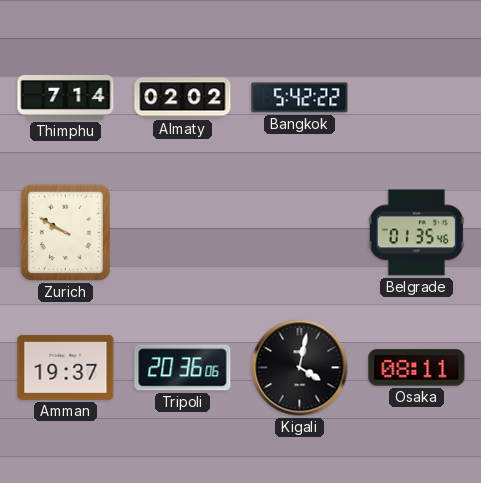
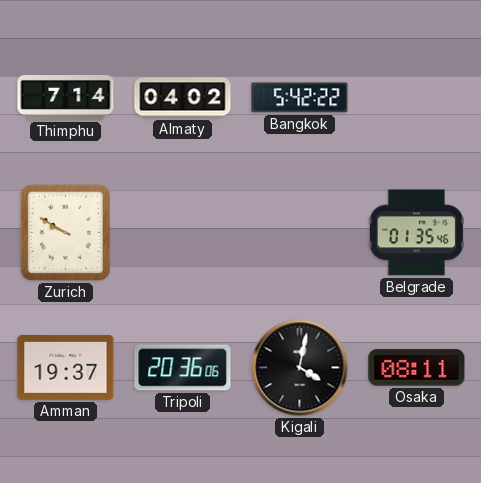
Almaty: 02:02 -> 04:02 (183, 98)
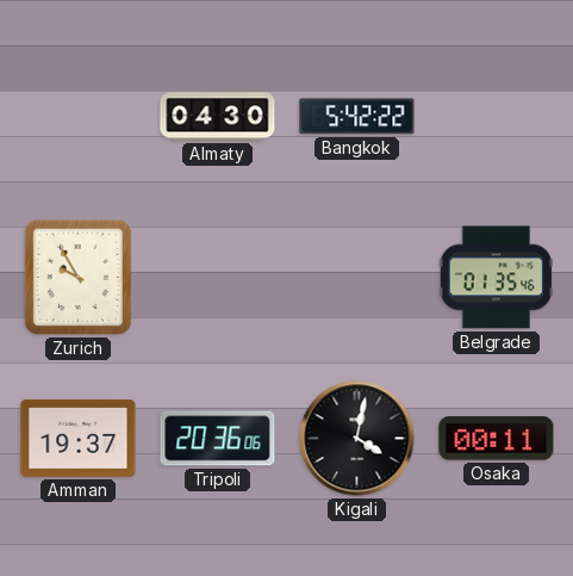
Thimphu: 7:14 -> none (66, 98)
Almaty: 04:02 -> 04:30 (218, 117)
Zurich: 9:50 -> 9:55 (77, 277)
Osaka: 08:11 -> 00:11 (497, 439)
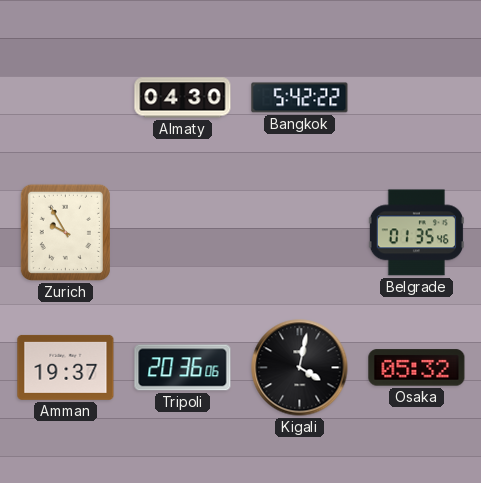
Osaka: 00:11 -> 05:32 (417, 368)
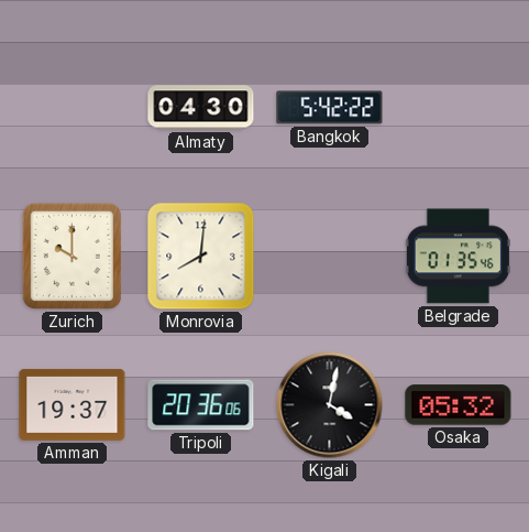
Zurich: 9:55 -> 10:00 (71, 256)
Monrovia: none -> 8:01 (201, 257)
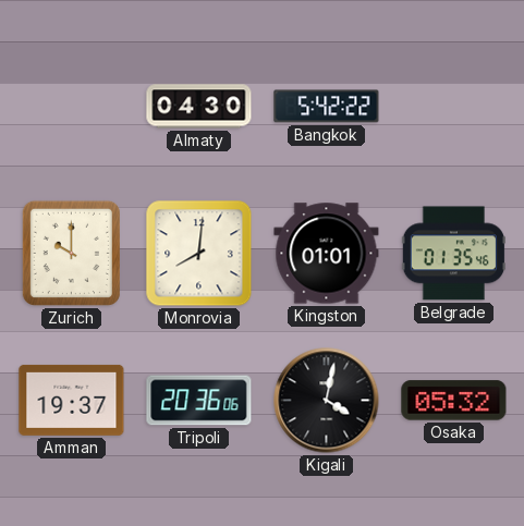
Kingston: none -> 01:01 (327, 254)
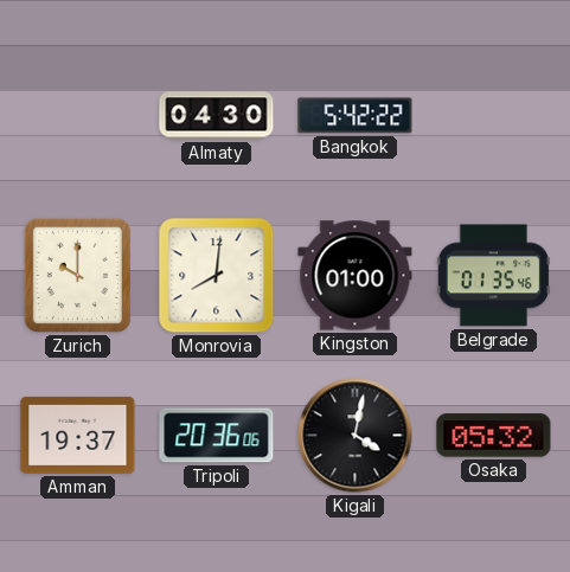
Kingston: 01:01 -> 01:00 (356, 276)
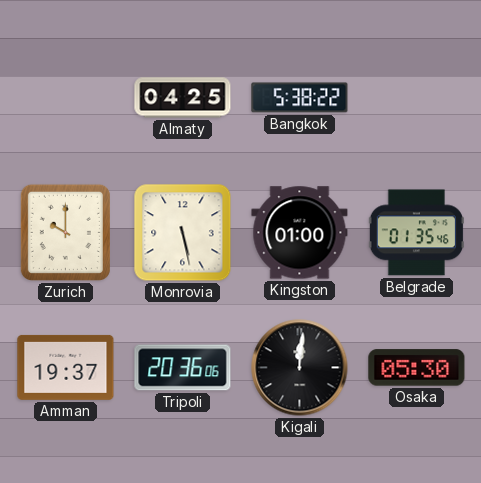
Almaty: 04:30 -> 04:25 (183, 98)
Bangkok: 5:42 -> 5:38 (300, 98)
Monrovia: 8:01 -> 5:28 (183, 233)
Kigali: 4:02 -> 12:01 (300, 368)
Osaka: 05:32 -> 05:30 (417, 368)
